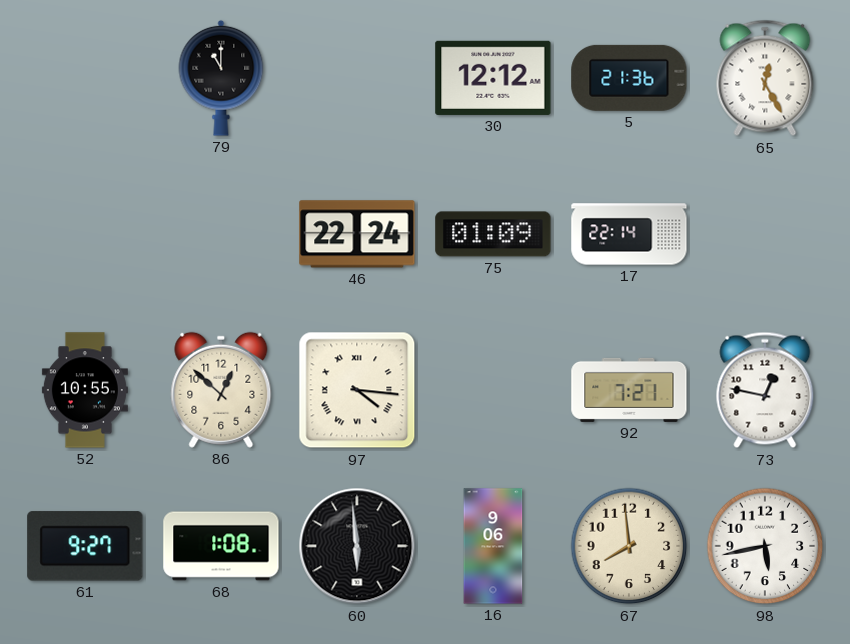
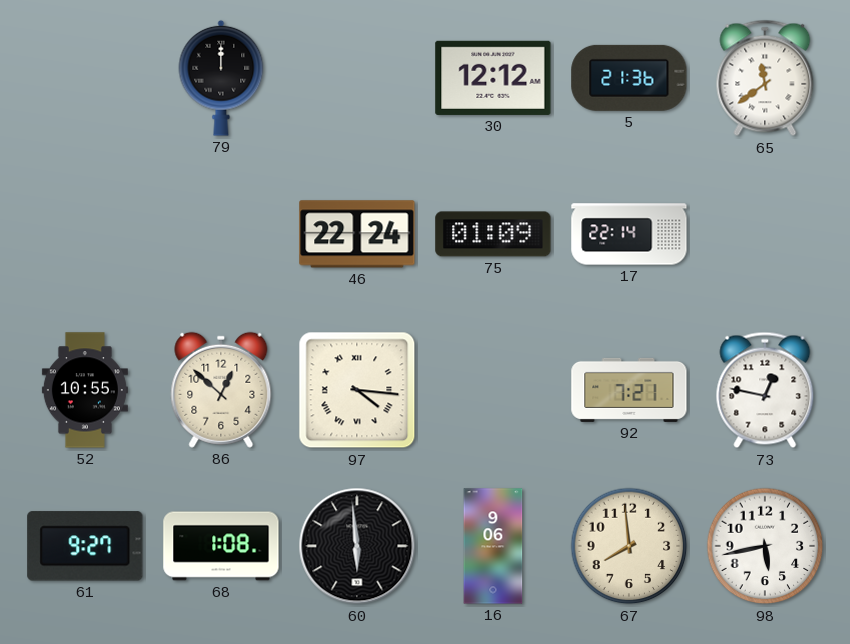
79: 11:00 -> 12:00 (221, 78)
65: 12:25 -> 11:39 (765, 78)
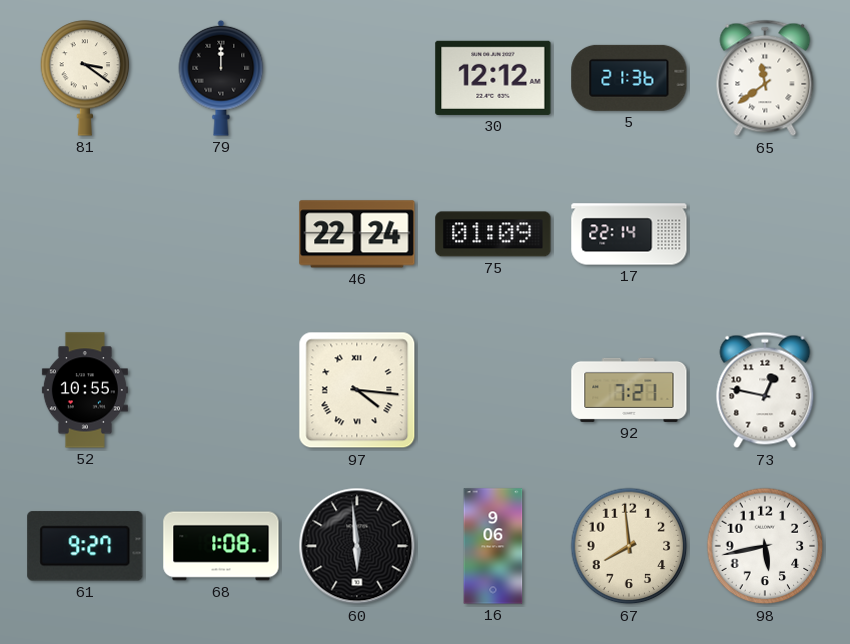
81: none -> 3:21 (85, 78)
86: 12:52 -> none (221, 390)
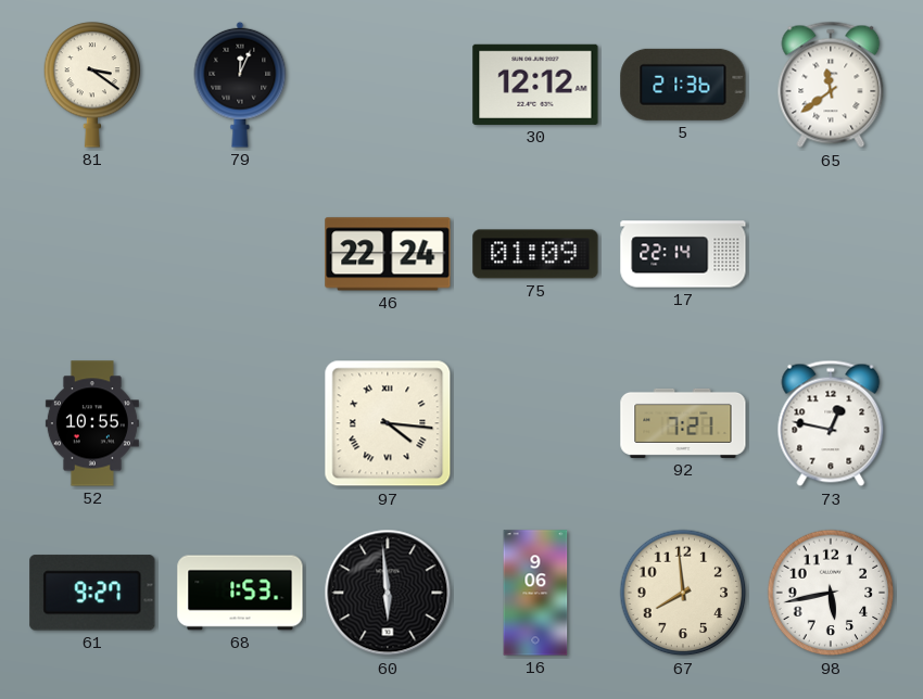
79: 12:00 -> 12:04 (240, 85)
68: 1:08 -> 1:53 (240, 593)
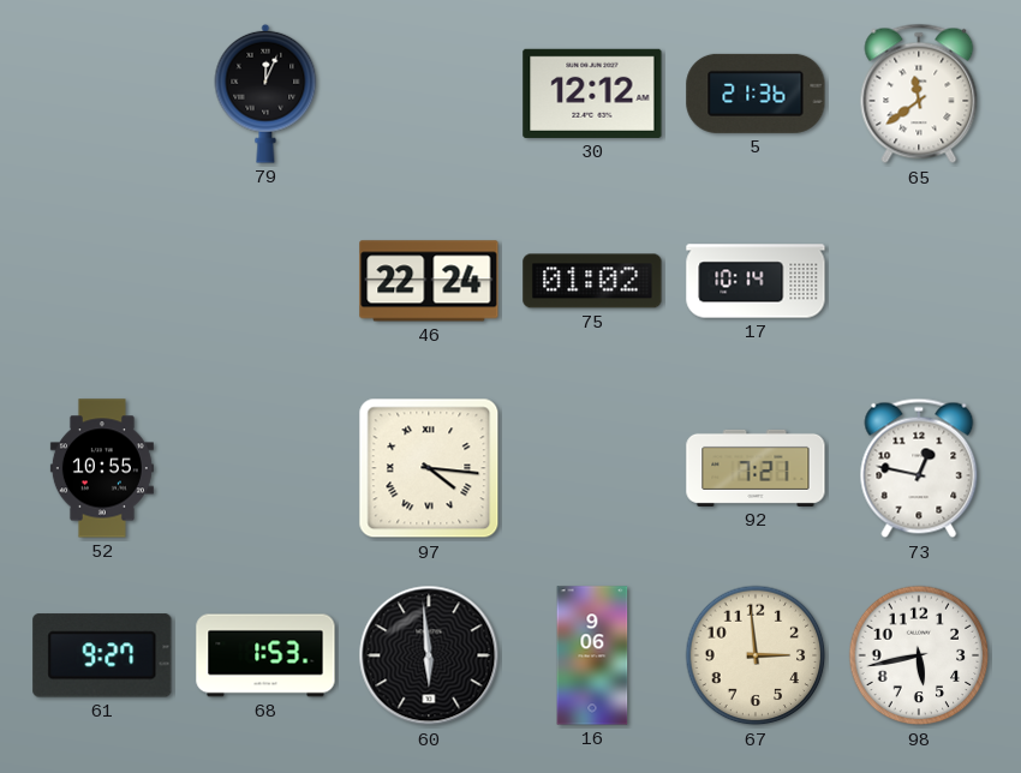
81: 3:21 -> none (92, 85)
75: 01:09 -> 01:02 (592, 281)
17: 22:14 -> 10:14 (756, 281)
67: 7:59 -> 2:59 (756, 655)
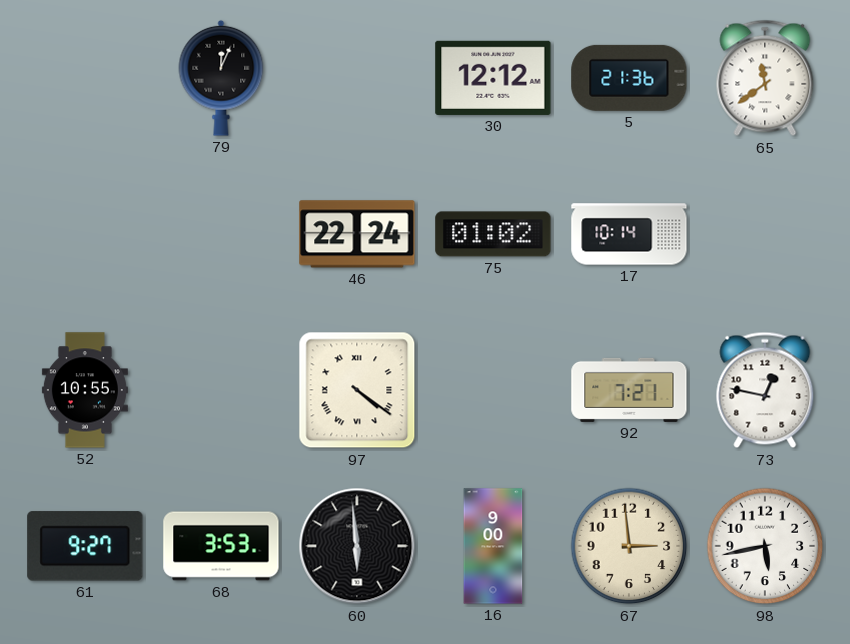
97: 4:16 -> 4:21 (357, 390)
68: 1:53 -> 3:53 (221, 546)
16: 9:06 -> 9:00 (493, 546)
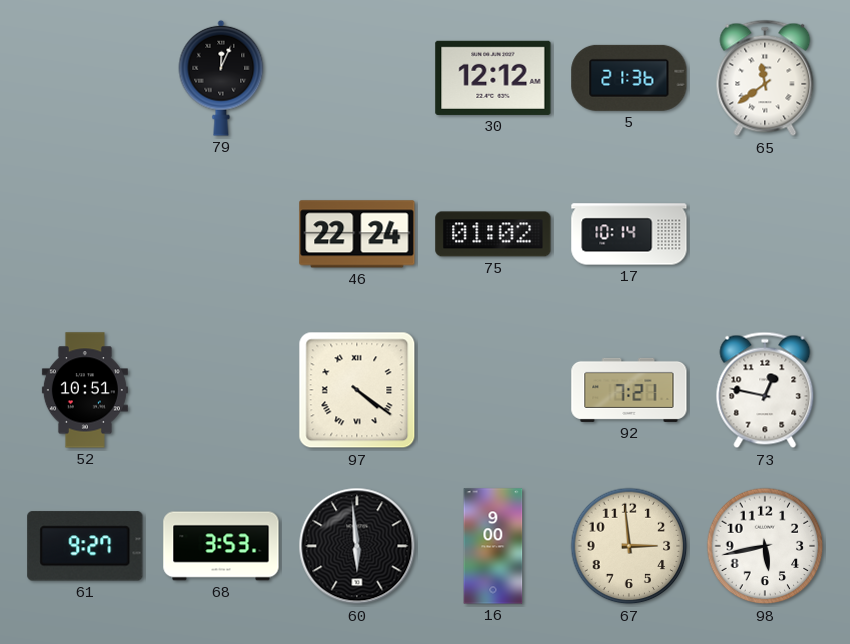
52: 10:55 -> 10:51 (85, 390)
